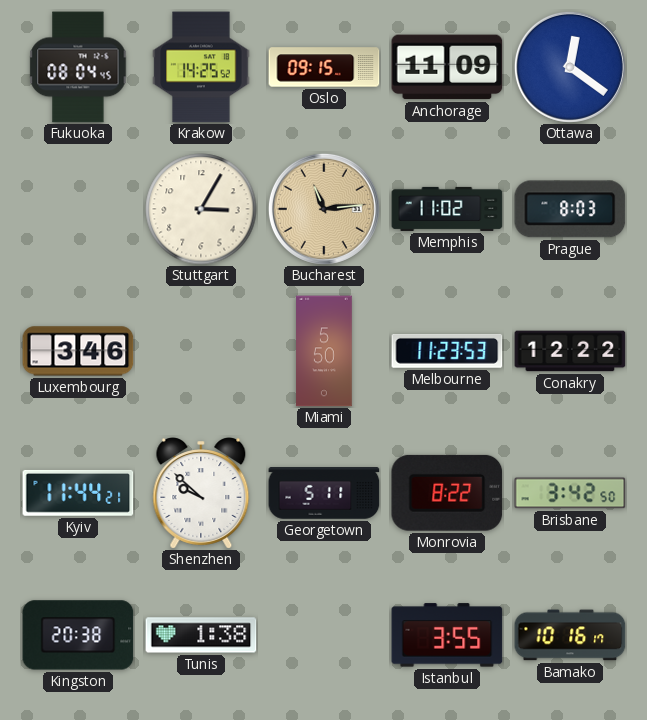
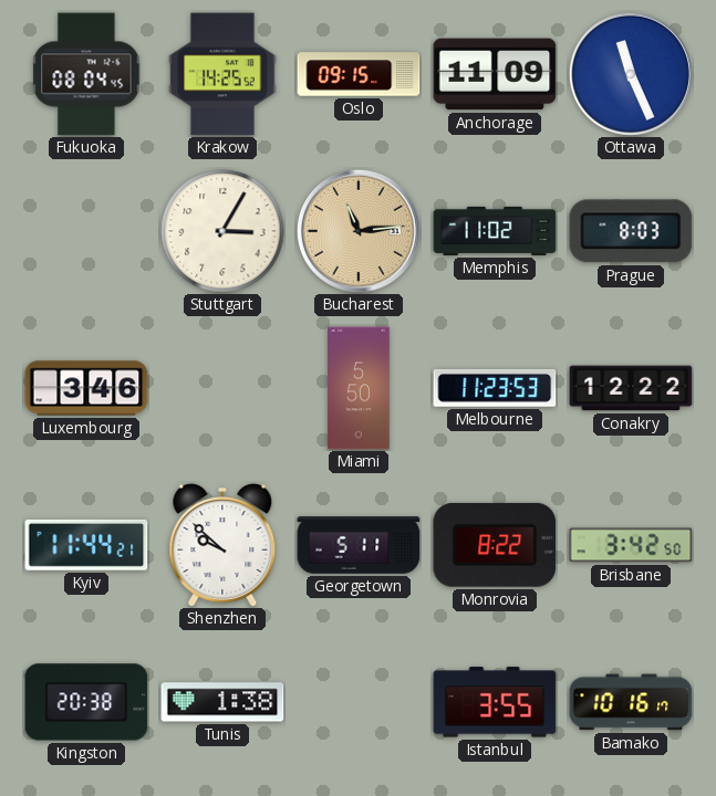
Ottawa: 12:21 -> 11:26 (631, 74)
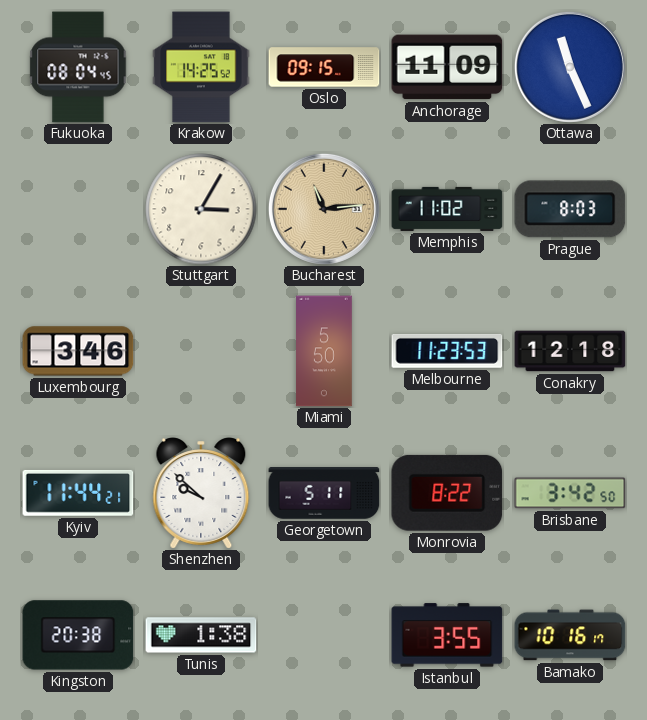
Conakry: 12:22 -> 12:18 (570, 351)
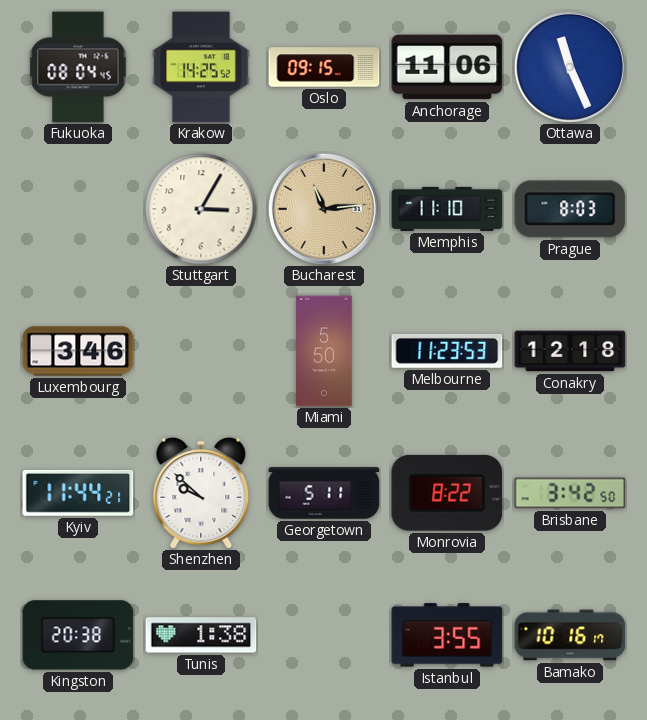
Anchorage: 11:09 -> 11:06 (447, 67)
Memphis: 11:02 -> 11:10 (447, 209)
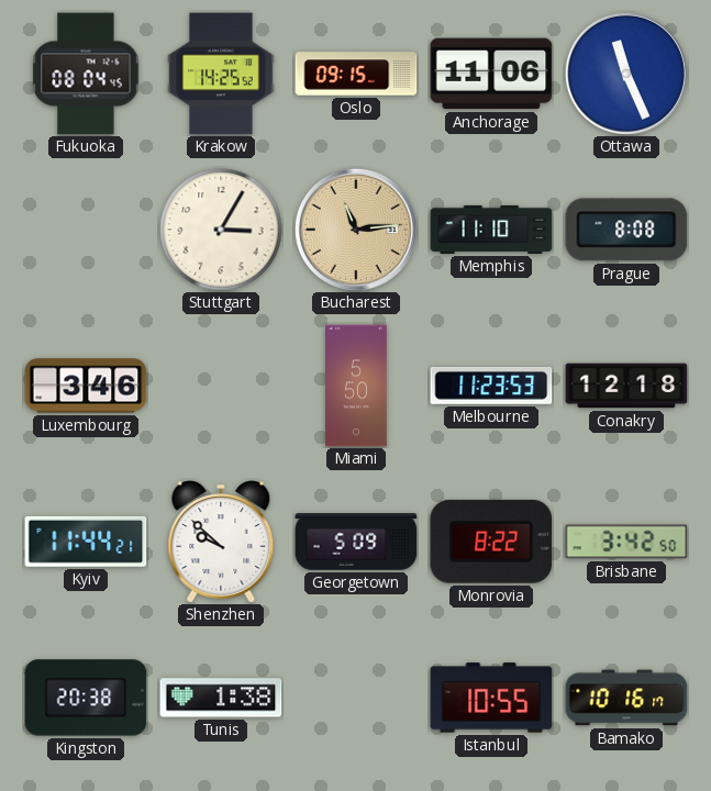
Prague: 8:03 -> 8:08 (626, 230)
Georgetown: 5:11 -> 5:09 (356, 542)
Istanbul: 3:55 -> 10:55 (491, 698)
